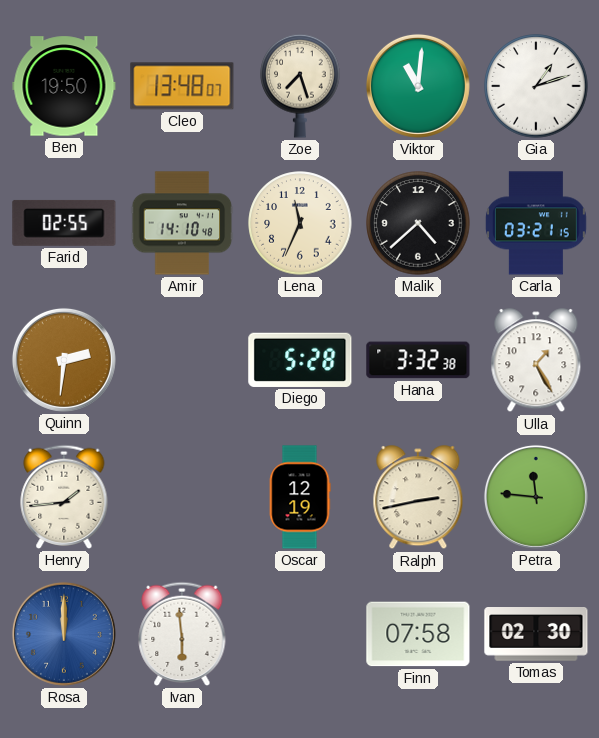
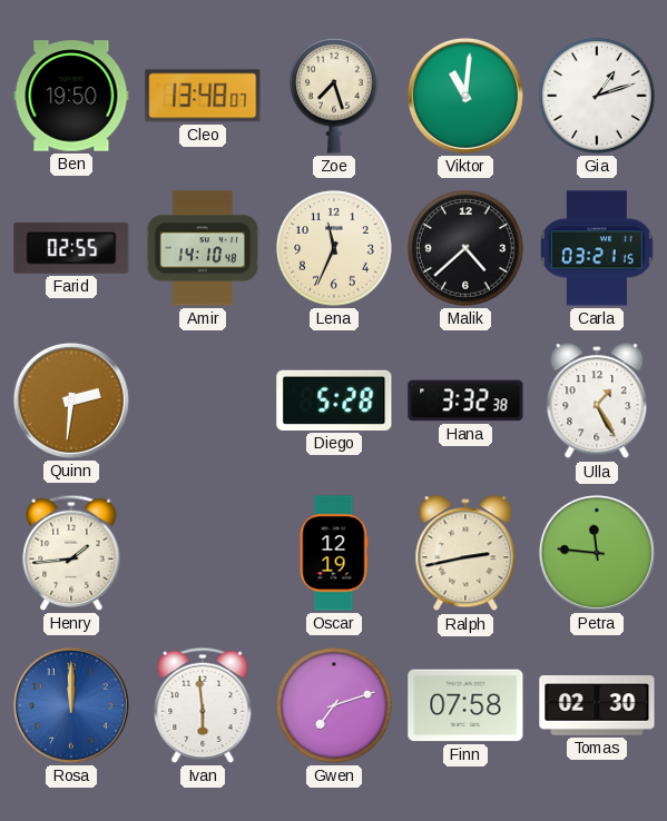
Gwen: none -> 7:12 (334, 705)
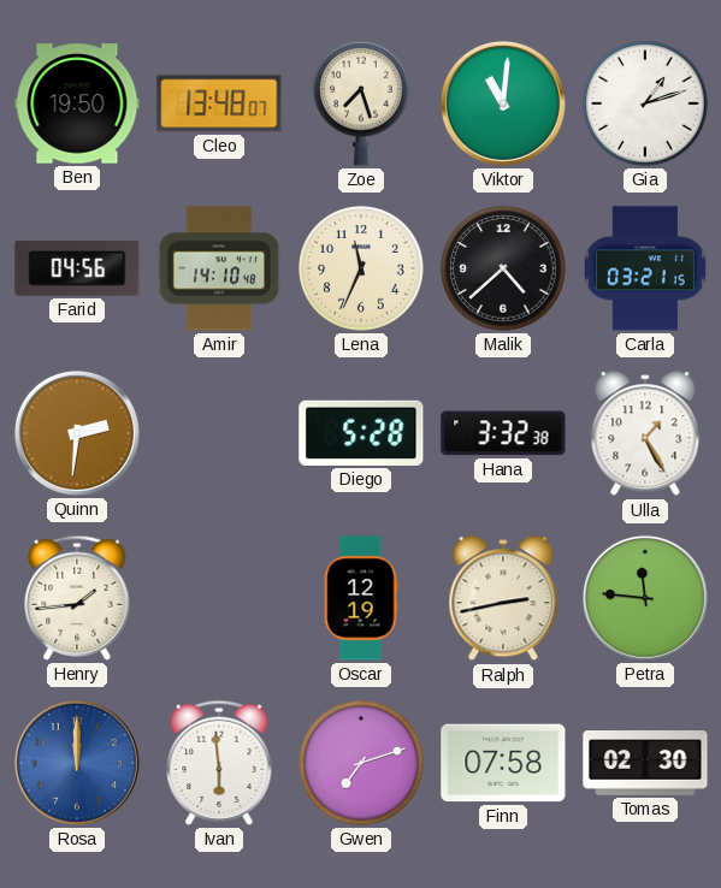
Farid: 02:55 -> 04:56 (77, 268)
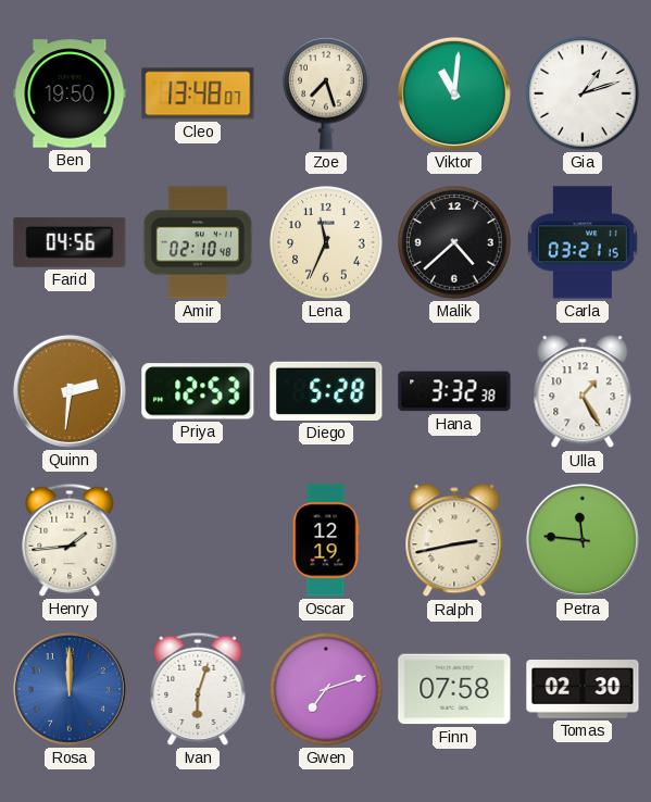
Amir: 14:10 -> 02:10 (198, 242)
Priya: none -> 12:53 (198, 391)
Ivan: 5:59 -> 6:03 (198, 689)
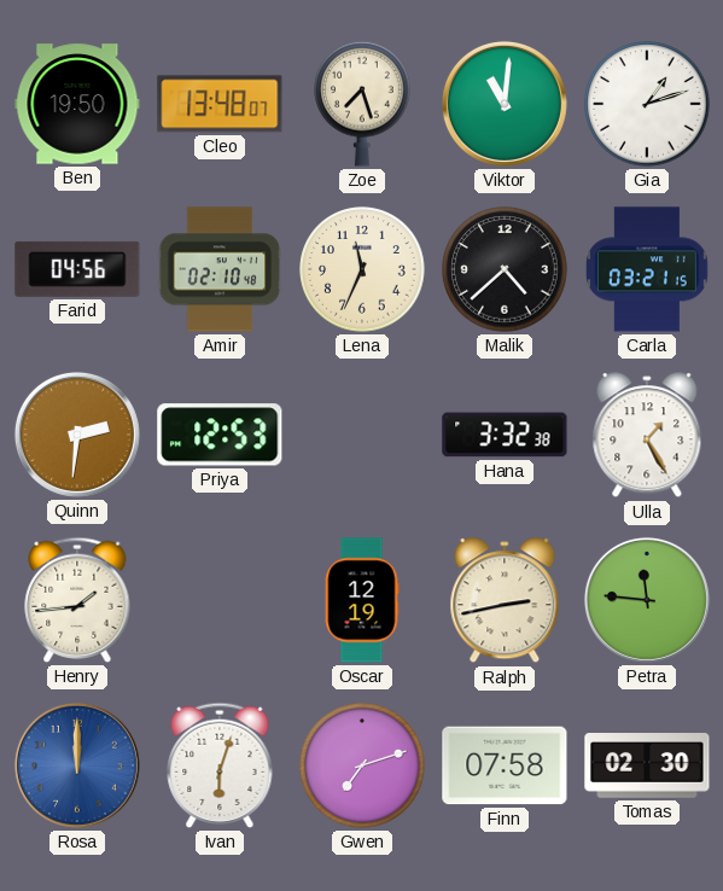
Diego: 5:28 -> none (326, 391)
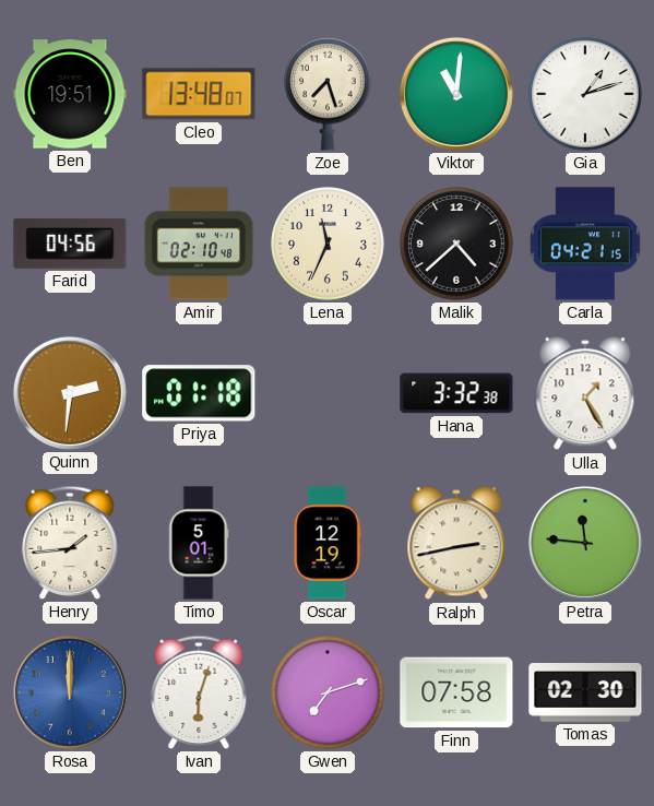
Ben: 19:50 -> 19:51 (70, 94)
Carla: 03:21 -> 04:21 (585, 244)
Priya: 12:53 -> 01:18 (199, 393)
Timo: none -> 5:01 (199, 543)
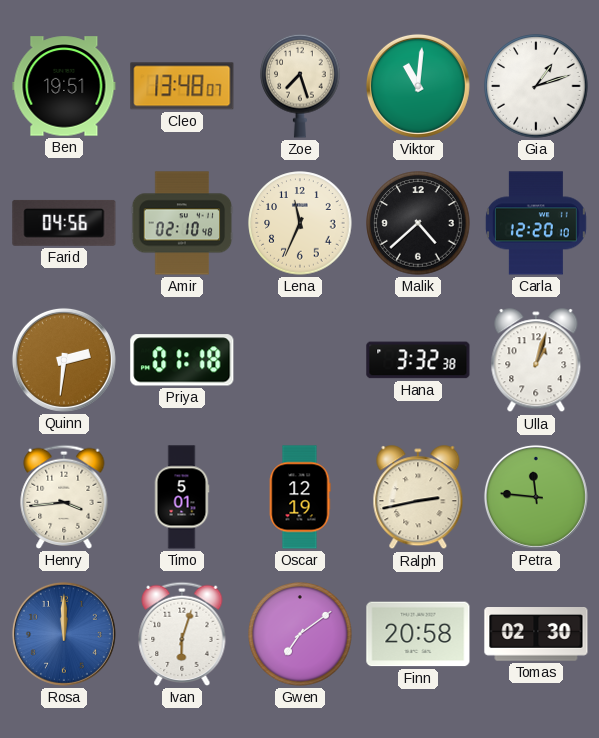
Carla: 04:21 -> 12:20 (536, 223)
Ulla: 1:25 -> 1:03 (536, 361)
Henry: 1:44 -> 3:44 (64, 497)
Gwen: 7:12 -> 7:09 (300, 634)
Finn: 07:58 -> 20:58 (418, 634)
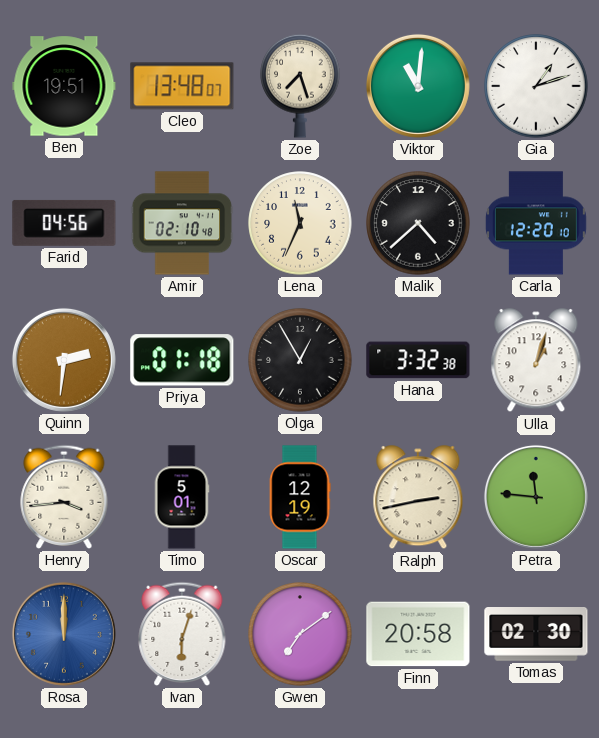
Olga: none -> 12:55 (300, 360)
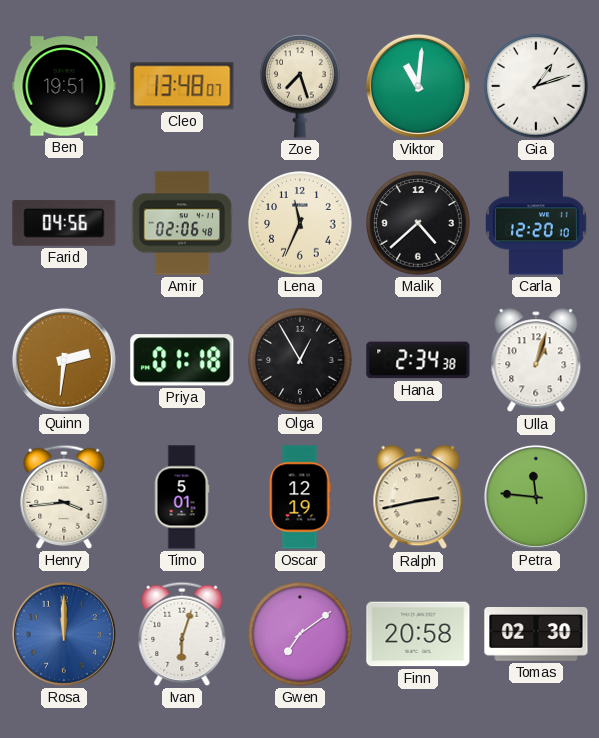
Amir: 02:10 -> 02:06 (182, 223)
Hana: 3:32 -> 2:34 (418, 360)
